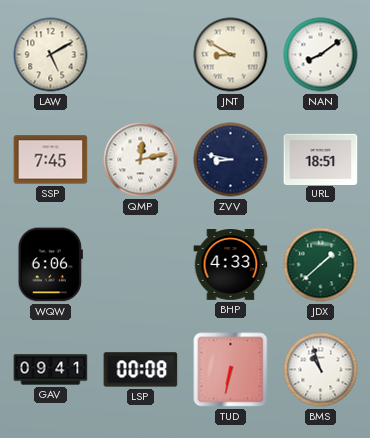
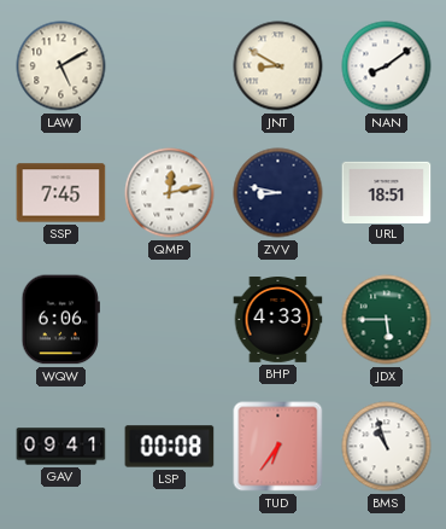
JDX: 1:38 -> 5:45 (387, 320)
TUD: 6:32 -> 6:36 (278, 447)
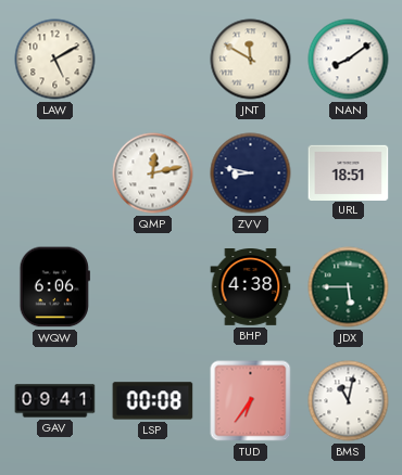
JNT: 8:50 -> 11:50 (251, 60)
SSP: 7:45 -> none (61, 193)
BHP: 4:33 -> 4:38 (251, 287)
BMS: 10:57 -> 11:02 (349, 401)
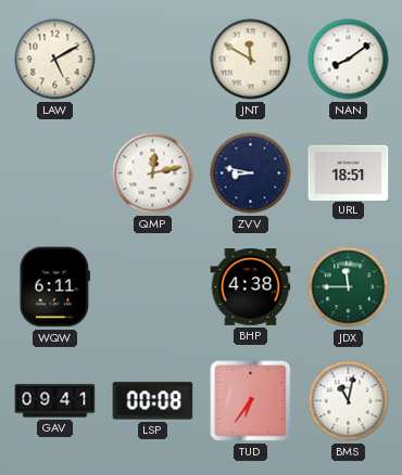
WQW: 6:06 -> 6:11 (54, 287)
JDX: 5:45 -> 11:45 (349, 287)
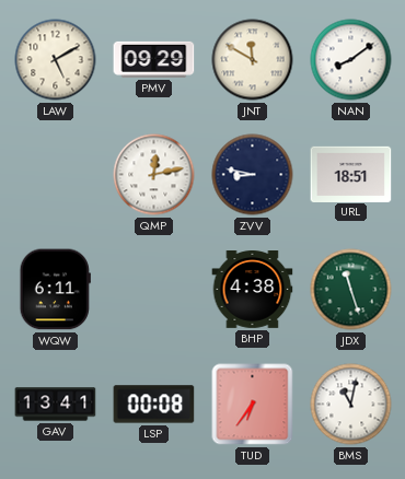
PMV: none -> 09:29 (154, 59)
JDX: 11:45 -> 11:27 (351, 290)
GAV: 09:41 -> 13:41 (56, 405)
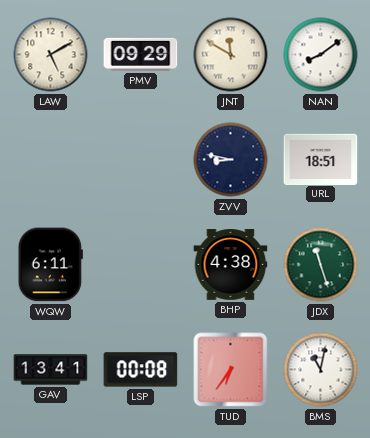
QMP: 12:13 -> none (154, 175)
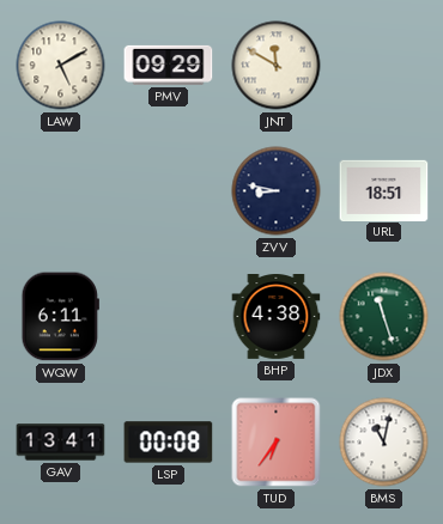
NAN: 8:09 -> none (321, 55)
